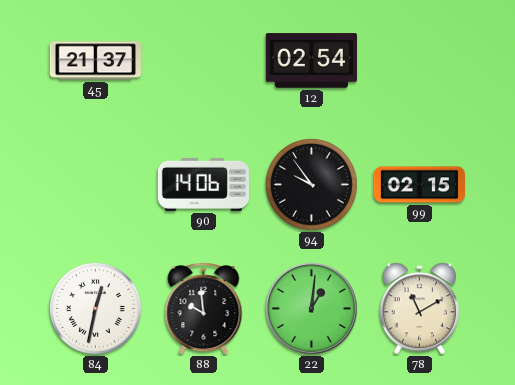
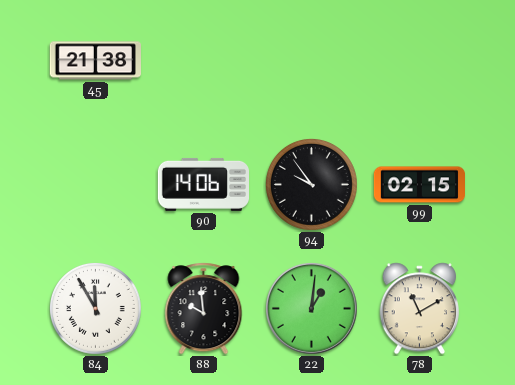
45: 21:37 -> 21:38 (95, 61)
12: 02:54 -> none (311, 61)
84: 12:32 -> 11:55 (96, 309)
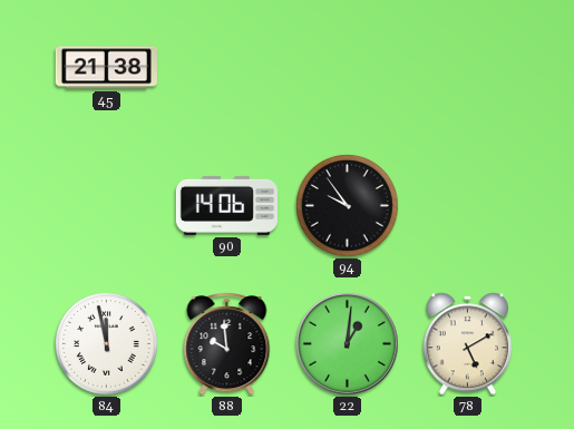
99: 02:15 -> none (419, 185)
84: 11:55 -> 11:58 (107, 344)
78: 11:10 -> 5:10 (467, 344)
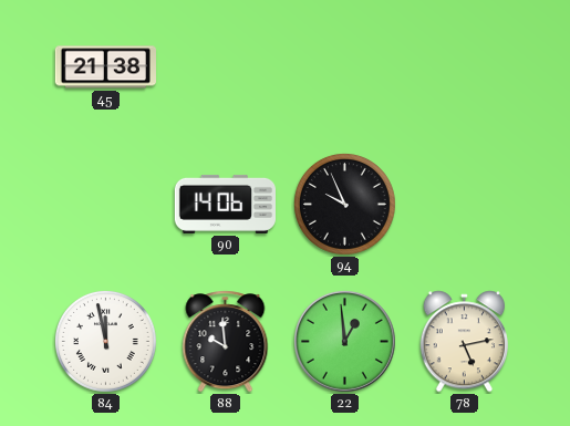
94: 9:54 -> 9:56 (345, 205)
22: 1:01 -> 12:59 (344, 341)
78: 5:10 -> 5:13 (464, 342)
